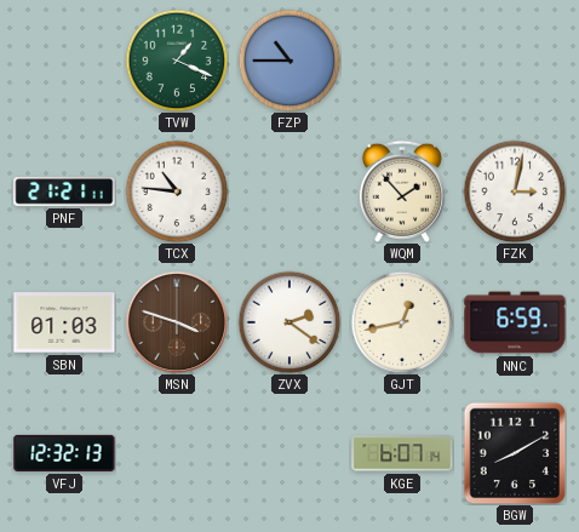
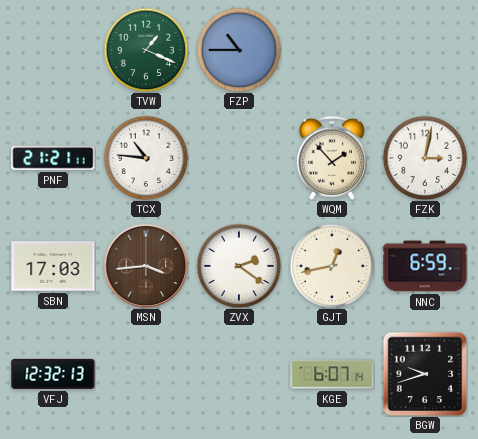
SBN: 01:03 -> 17:03 (53, 266)
MSN: 3:48 -> 3:44 (146, 266)
BGW: 8:10 -> 9:42 (425, 374)
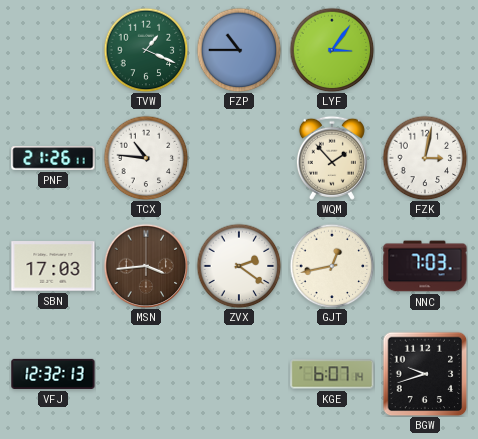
LYF: none -> 3:06 (332, 50)
PNF: 21:21 -> 21:26 (53, 158)
NNC: 6:59 -> 7:03 (425, 266)
